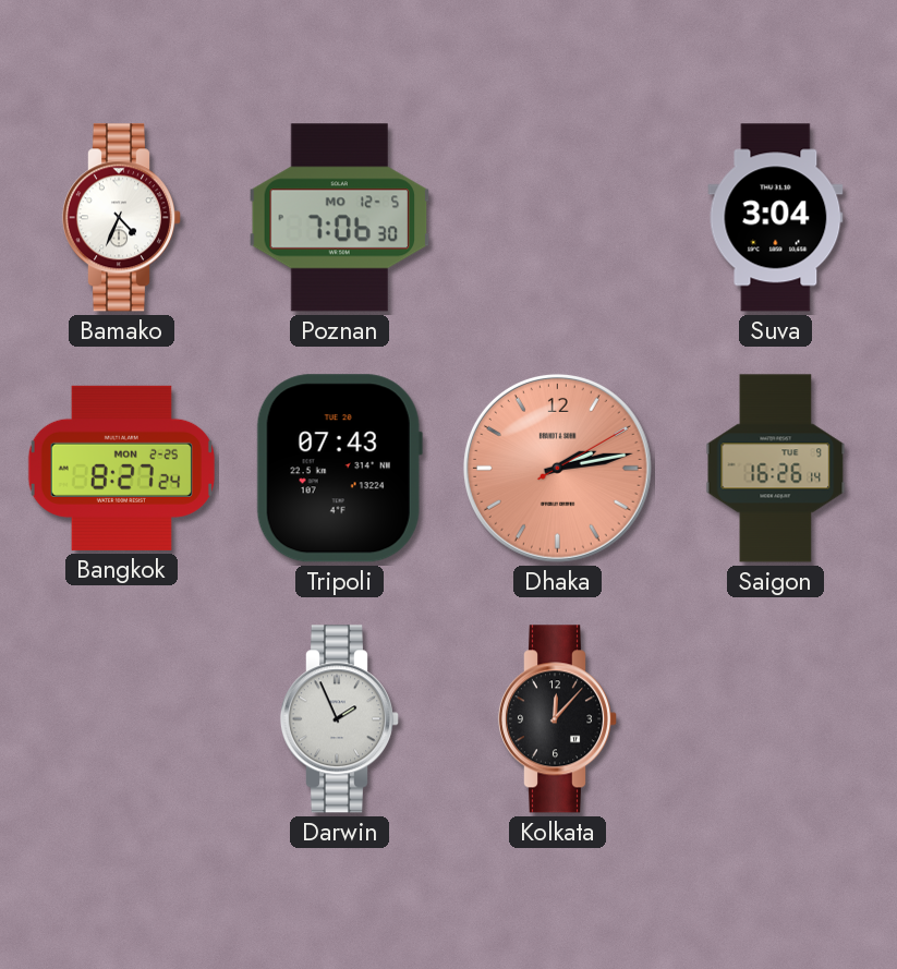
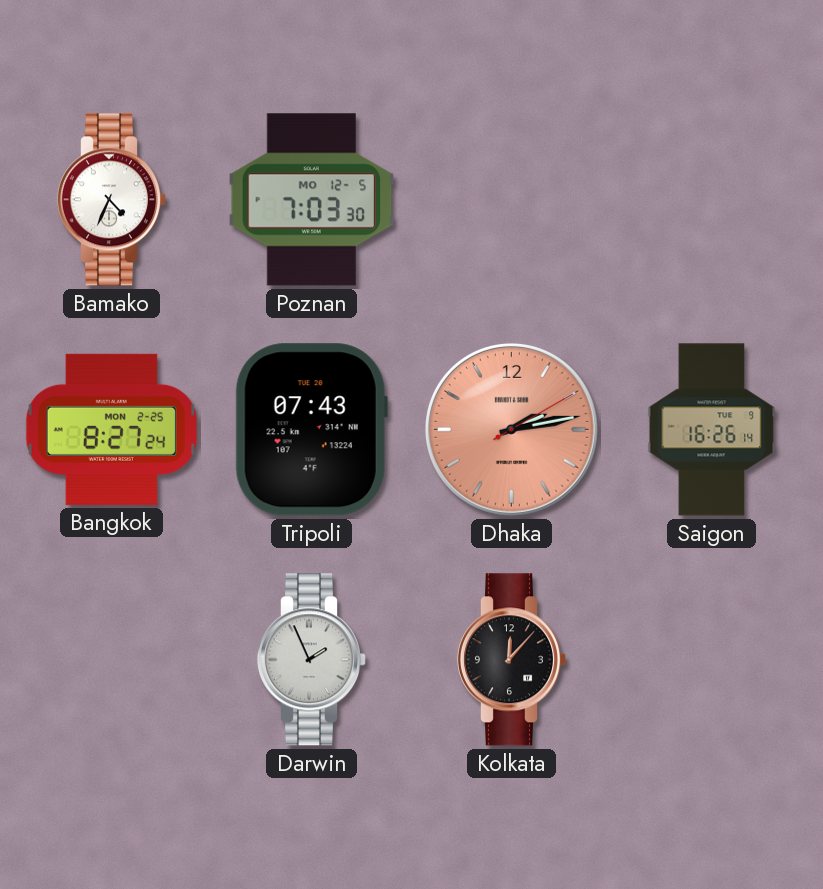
Poznan: 7:06 -> 7:03 (312, 200)
Suva: 3:04 -> none (776, 218)
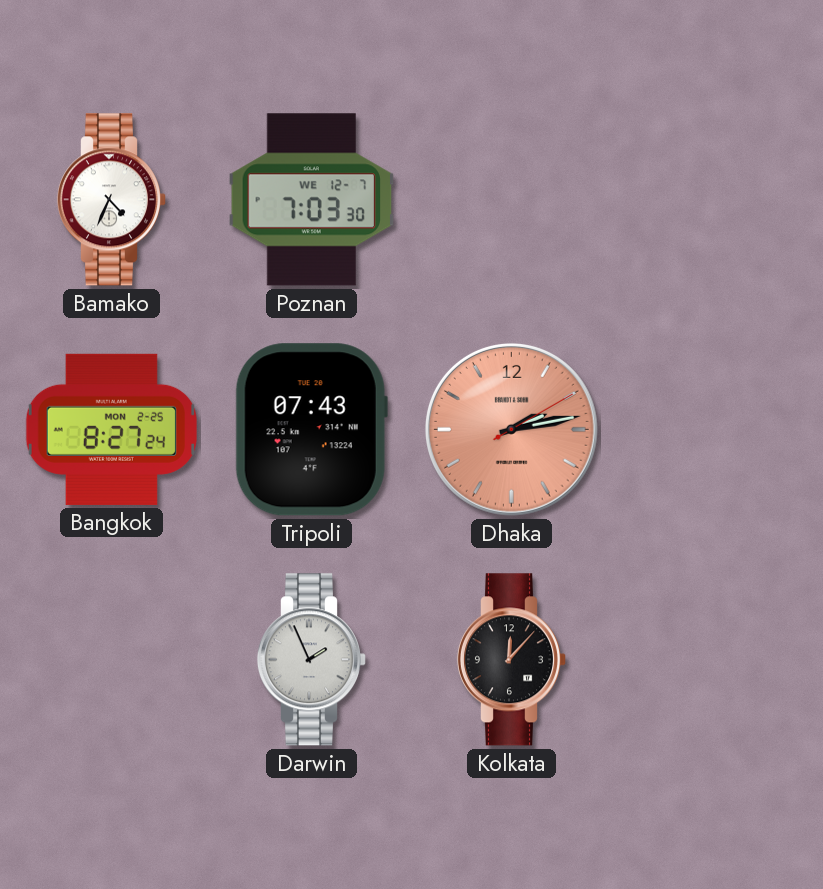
Poznan date: MO 12-5 -> WE 12-7 (312, 200)
Saigon: 16:26 -> none (712, 430)
